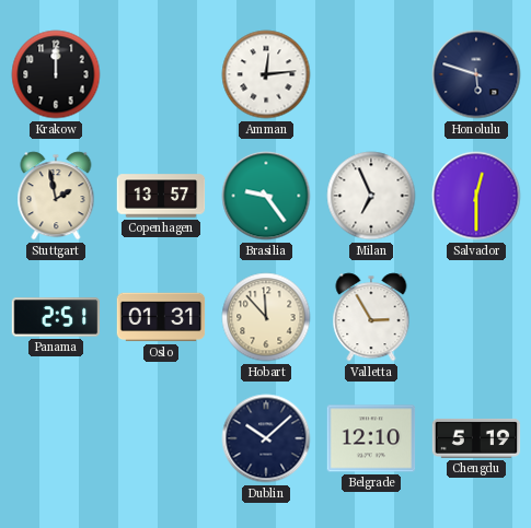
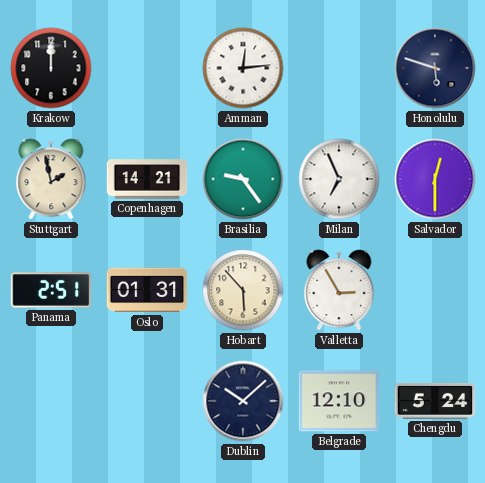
Copenhagen: 13:57 -> 14:21 (147, 179)
Hobart: 11:53 -> 5:53 (243, 290)
Chengdu: 5:19 -> 5:24 (435, 401)
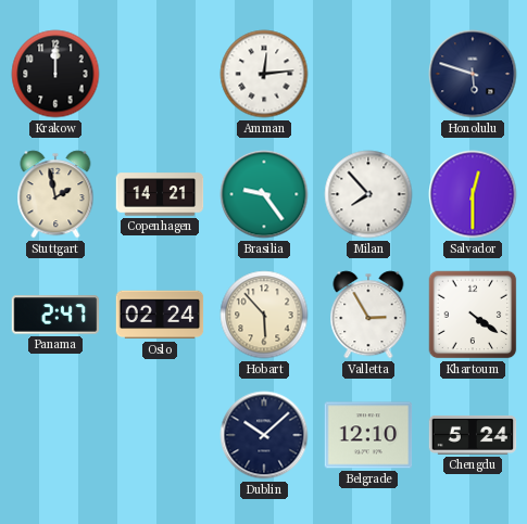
Milan: 6:56 -> 7:53 (368, 194)
Panama: 2:51 -> 2:47 (55, 315)
Oslo: 01:31 -> 02:24 (160, 315)
Khartoum: none -> 4:21 (473, 315)
